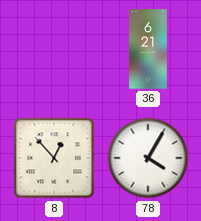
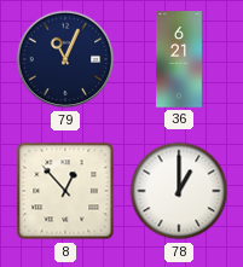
79: none -> 11:04 (65, 59)
78: 4:05 -> 1:00 (179, 191)
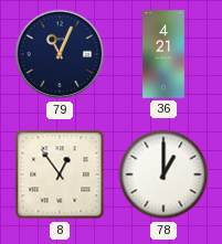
36: 6:21 -> 4:21 (165, 54)
8: 12:53 -> 12:54 (60, 174)
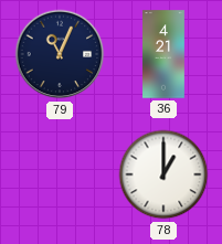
8: 12:54 -> none (60, 174)
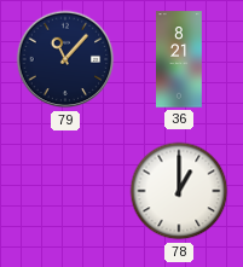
79: 11:04 -> 11:07 (65, 59)
36: 4:21 -> 8:21 (180, 59)
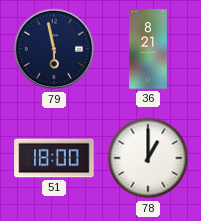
79: 11:07 -> 5:58 (54, 49)
51: none -> 18:00 (54, 158)
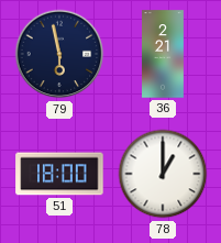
36: 8:21 -> 2:21 (164, 54)
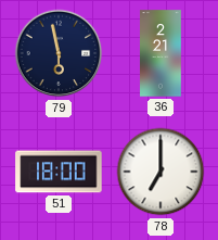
78: 1:00 -> 7:00 (161, 172)
